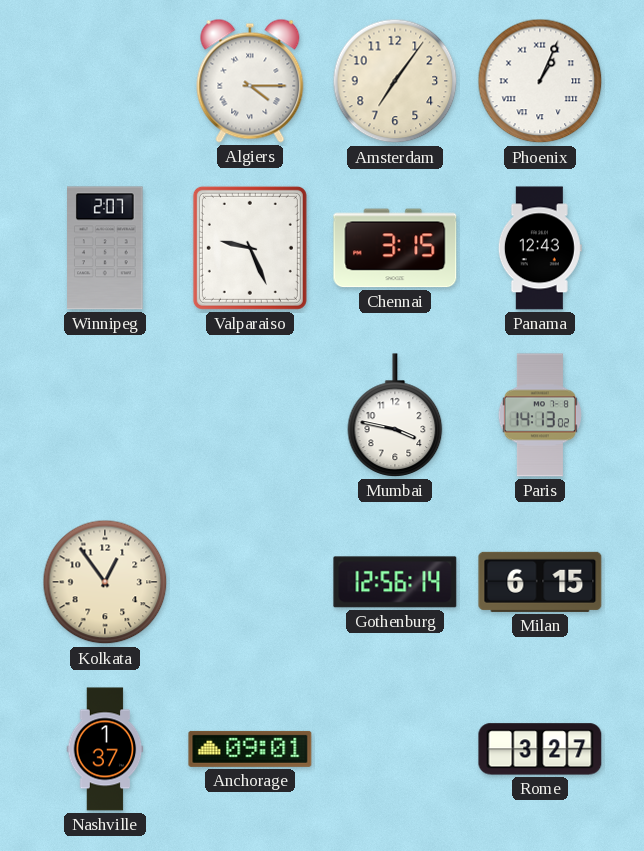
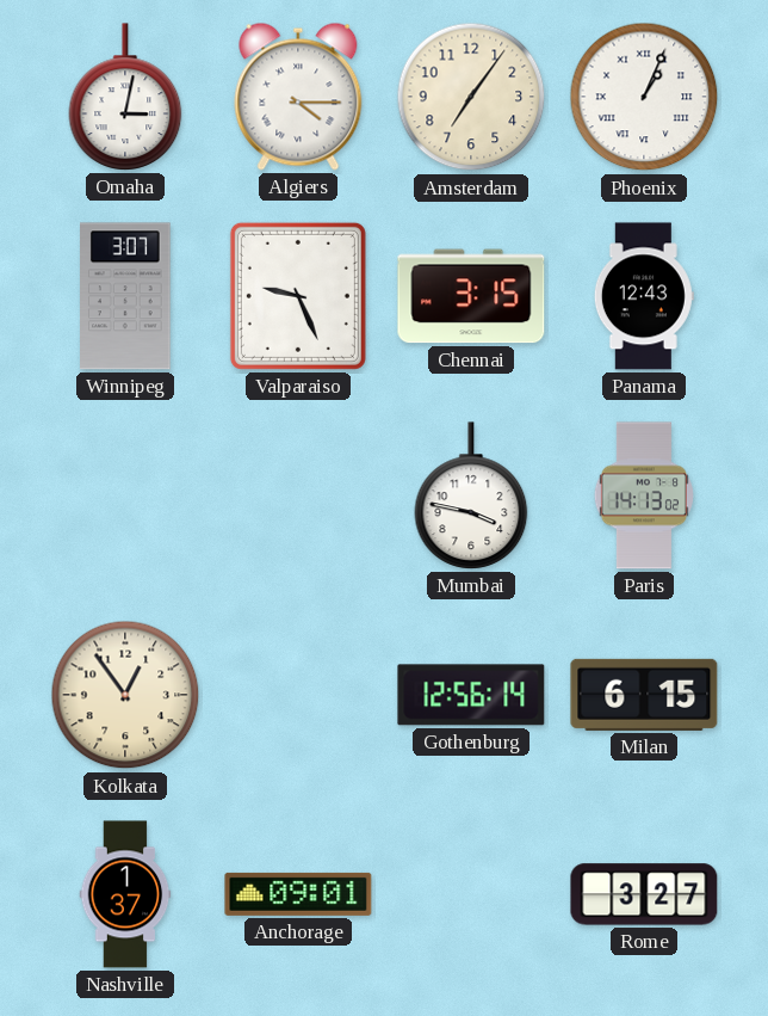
Omaha: none -> 3:02 (125, 97)
Winnipeg: 2:07 -> 3:07 (126, 296)
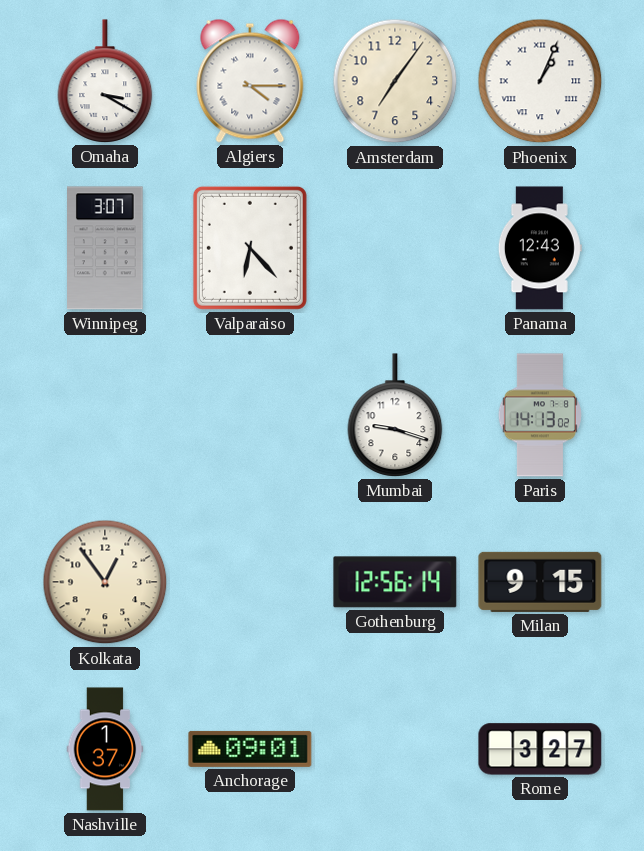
Omaha: 3:02 -> 3:20 (105, 81)
Valparaiso: 9:26 -> 6:23 (250, 248)
Chennai: 3:15 -> none (471, 296)
Mumbai: 3:47 -> 9:18 (395, 415)
Milan: 6:15 -> 9:15 (540, 582)
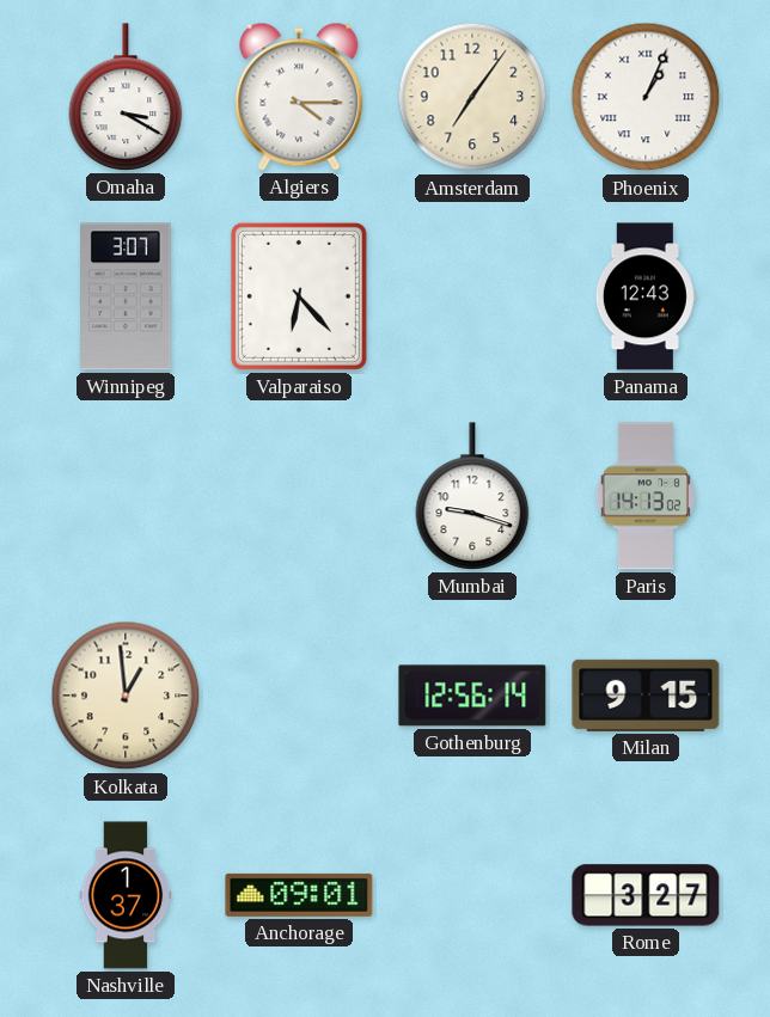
Kolkata: 12:54 -> 12:59 (126, 696)
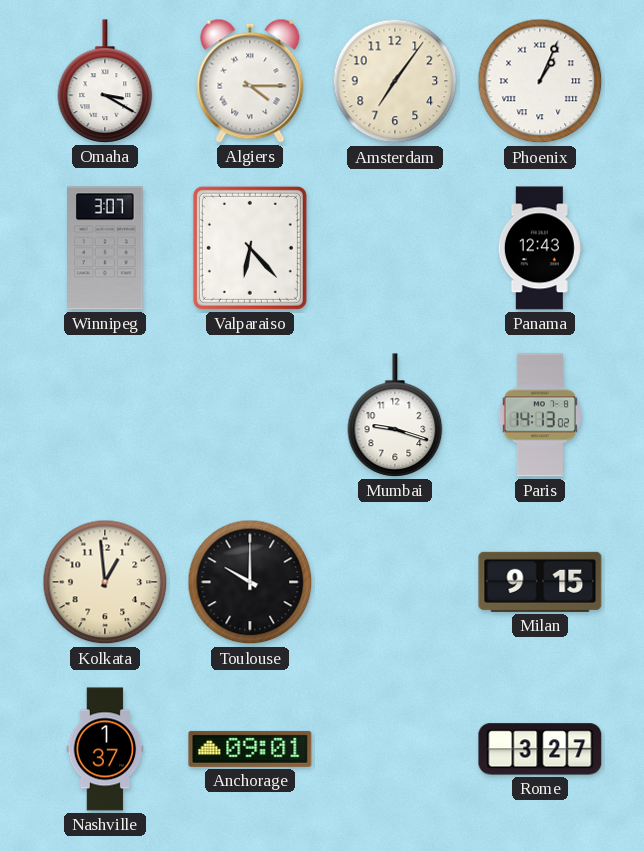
Toulouse: none -> 10:00 (250, 582)
Gothenburg: 12:56 -> none (472, 696)
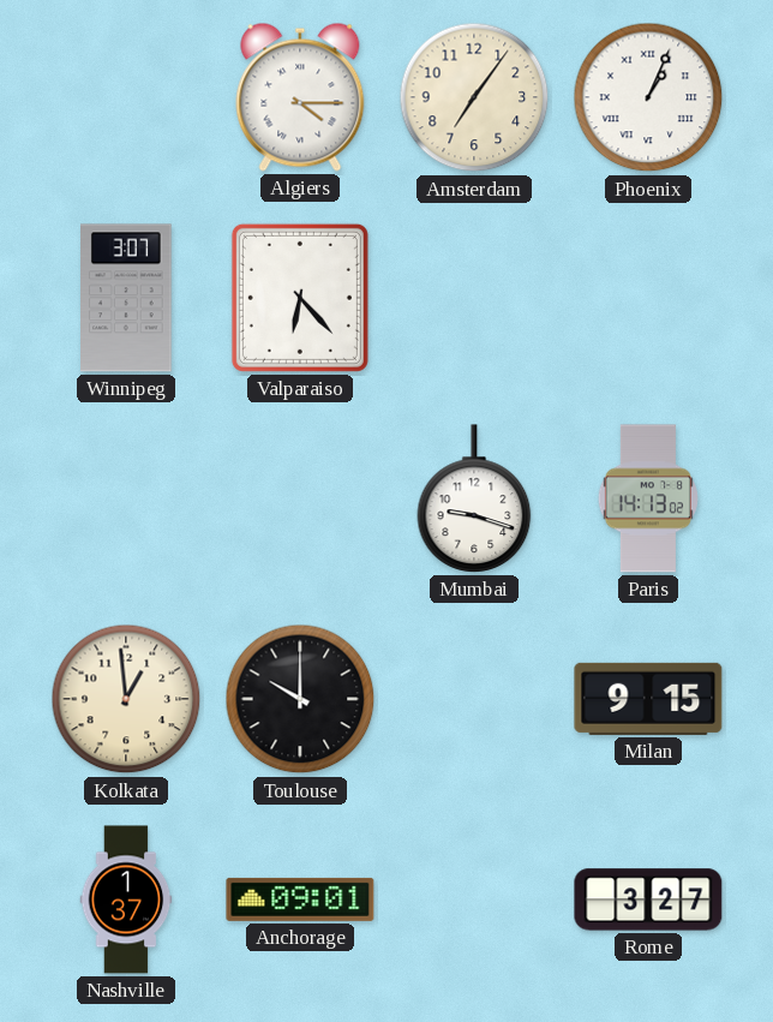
Omaha: 3:20 -> none (105, 81)
Panama: 12:43 -> none (540, 248)
